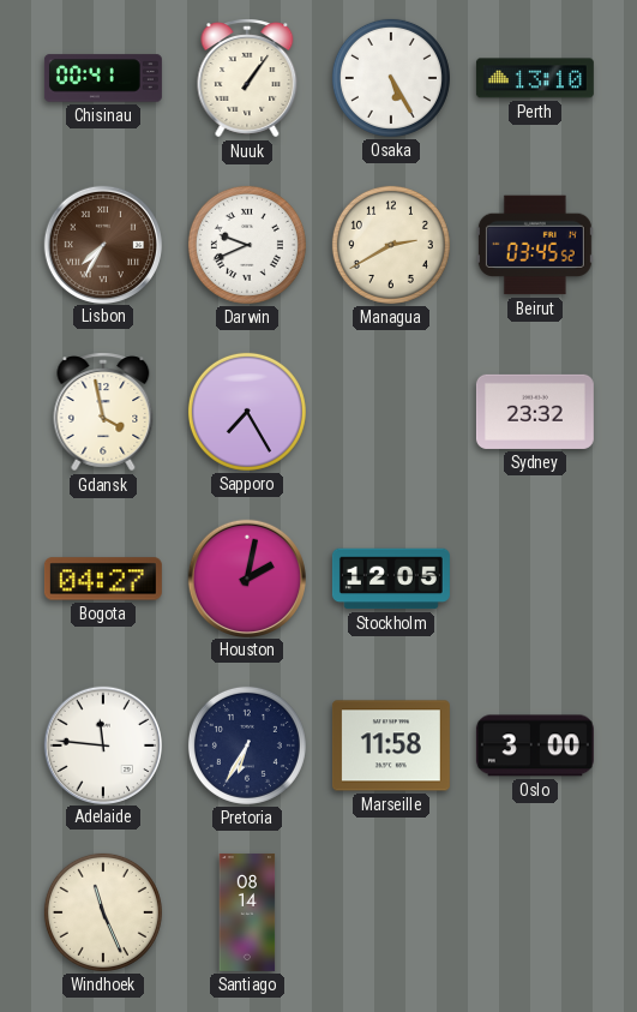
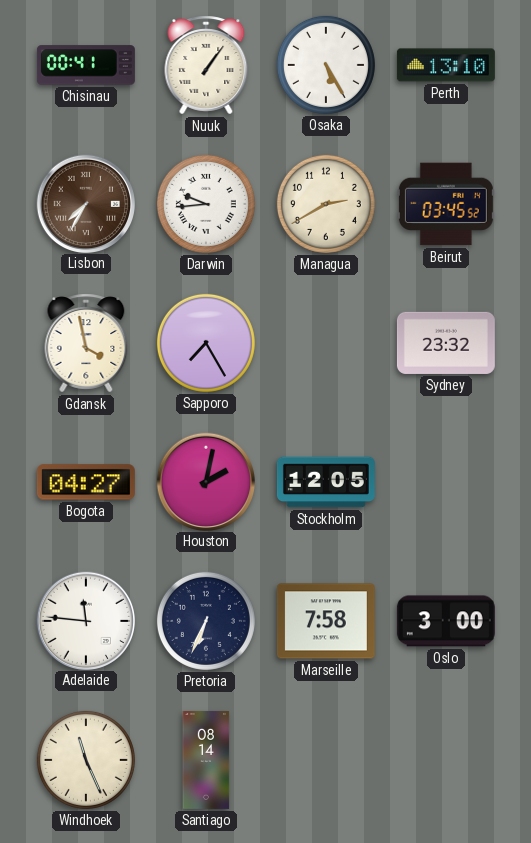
Darwin: 9:41 -> 9:44 (206, 204)
Pretoria: 6:35 -> 6:34 (206, 621)
Marseille: 11:58 -> 7:58 (326, 621)
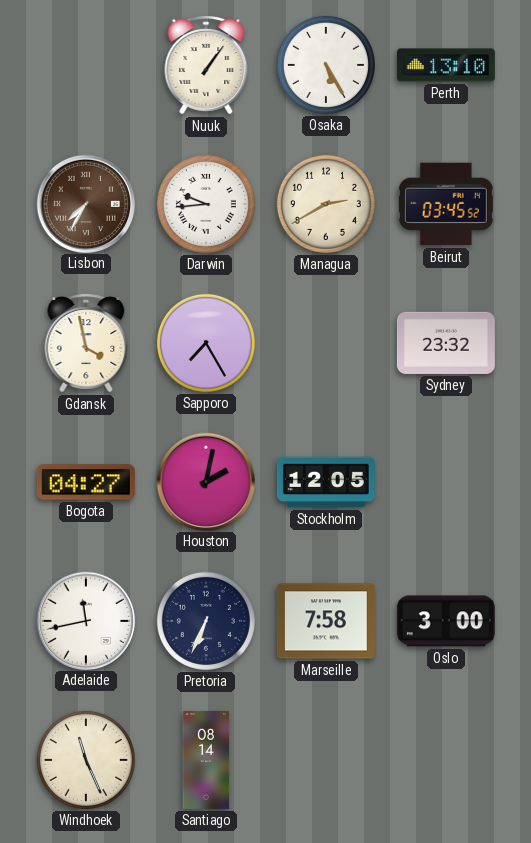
Chisinau: 00:41 -> none (86, 65)
Adelaide: 11:46 -> 11:43 (85, 620)
